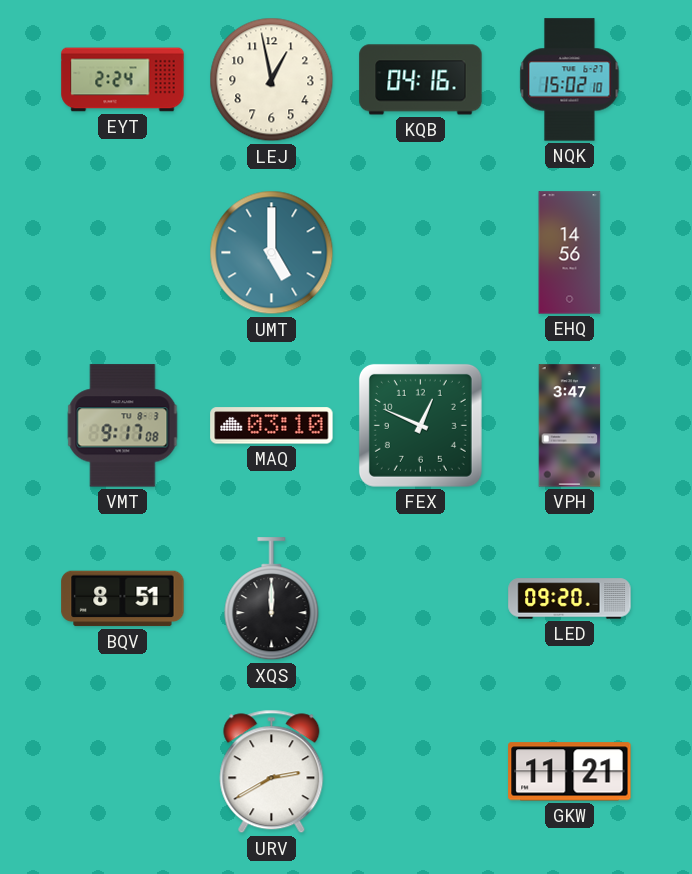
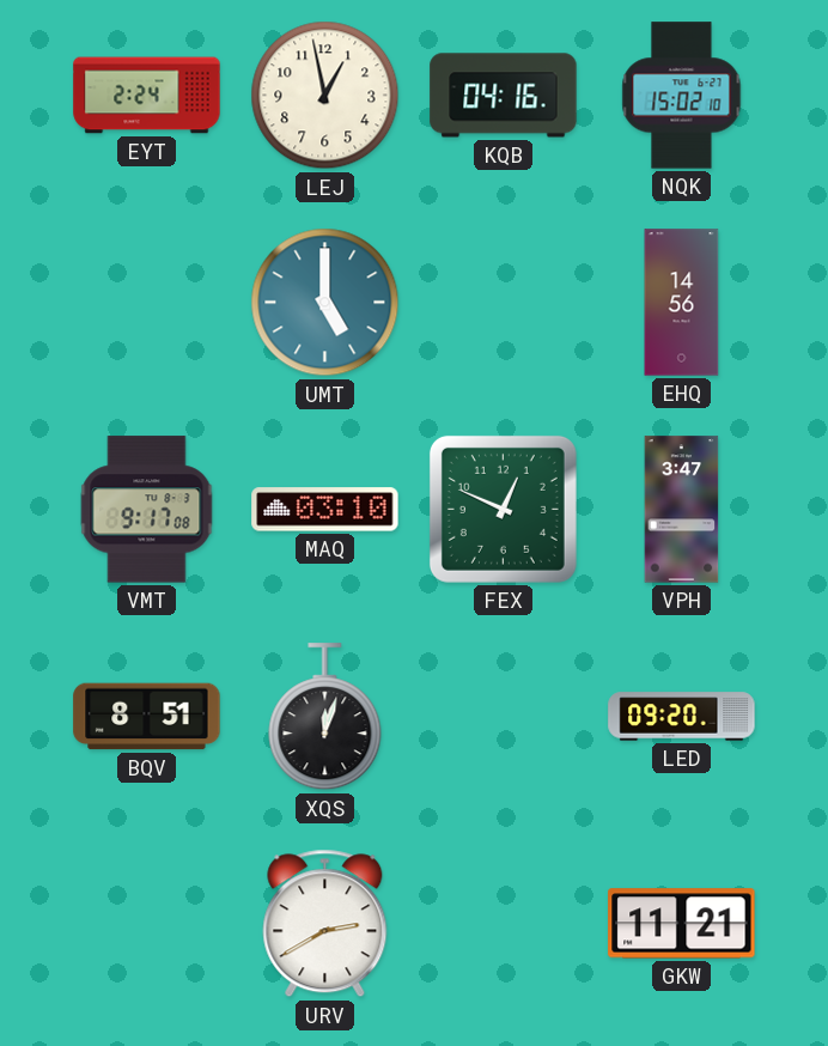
XQS: 12:00 -> 12:03 (325, 717)
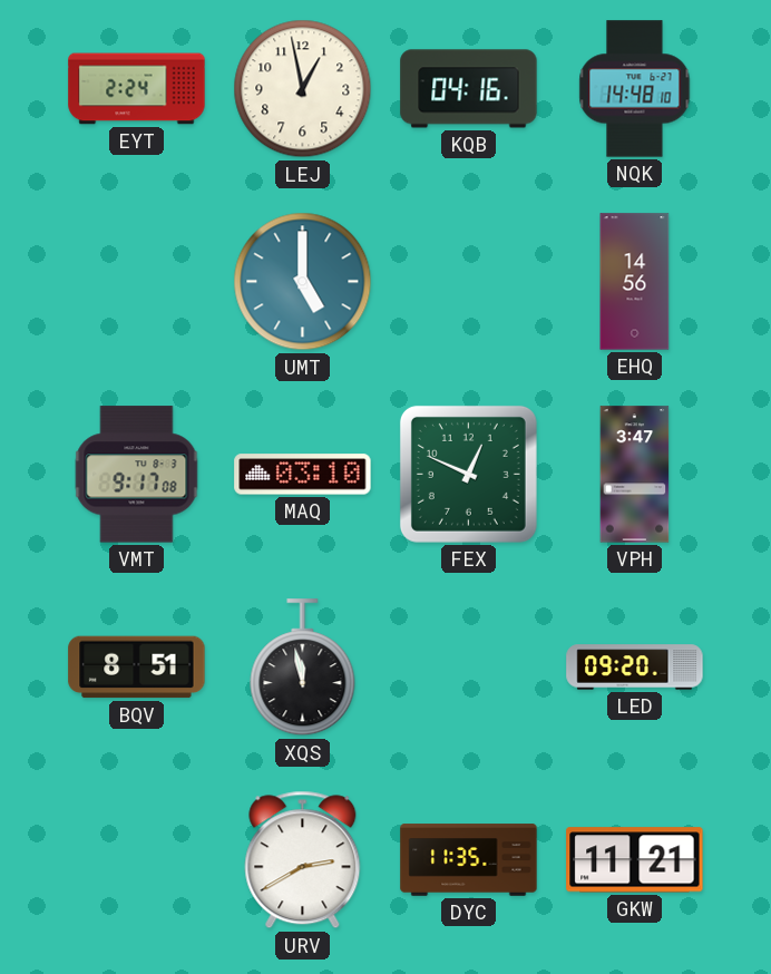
NQK: 15:02 -> 14:48 (635, 89)
XQS: 12:03 -> 11:58 (303, 668)
DYC: none -> 11:35 (469, 860)
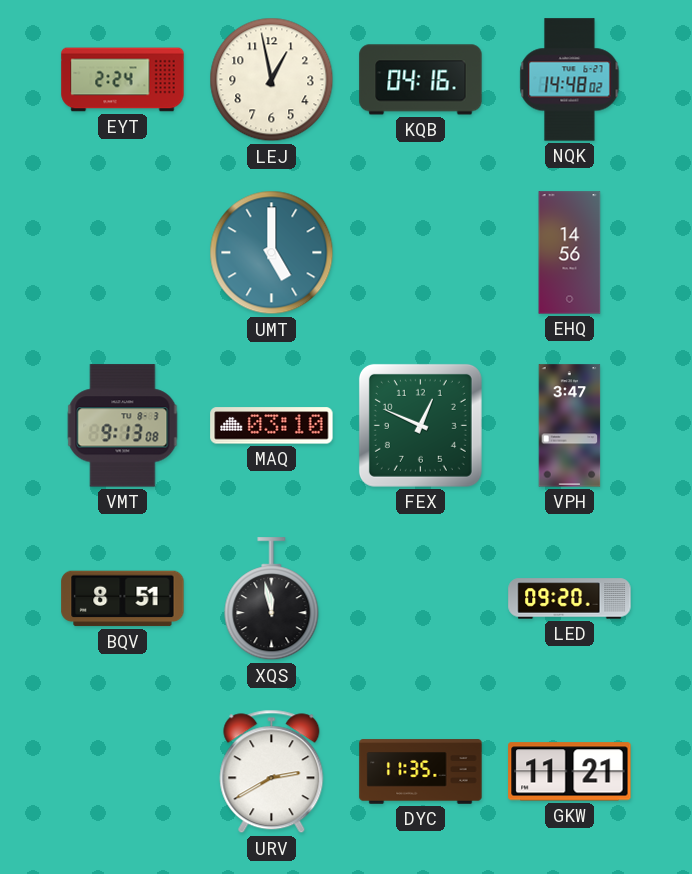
NQK: 14:48:10 -> 14:48:02 (570, 80)
VMT: 9:17 -> 9:13 (123, 426)
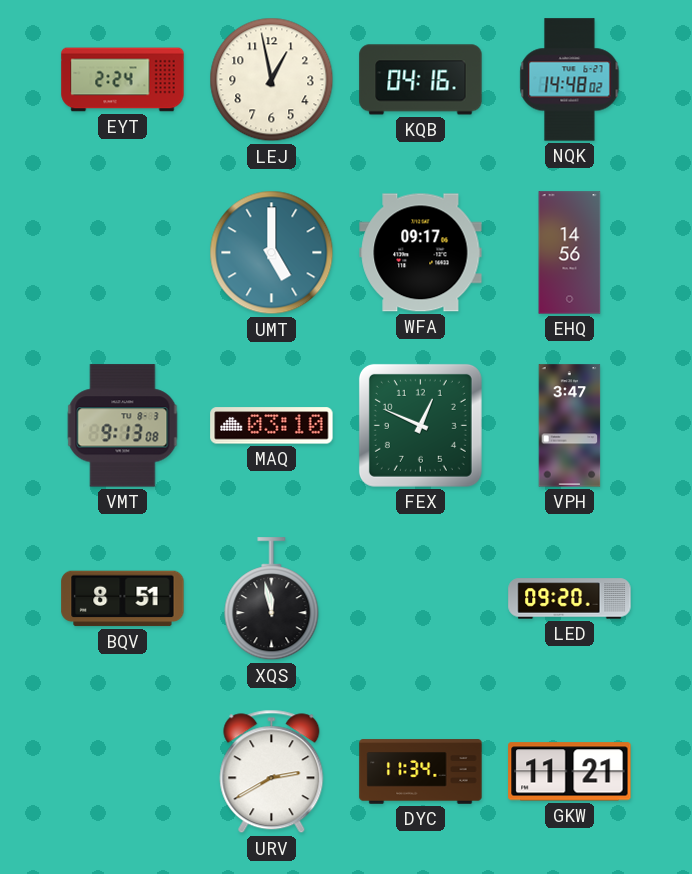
WFA: none -> 09:17 (421, 253)
DYC: 11:35 -> 11:34 (421, 772)
